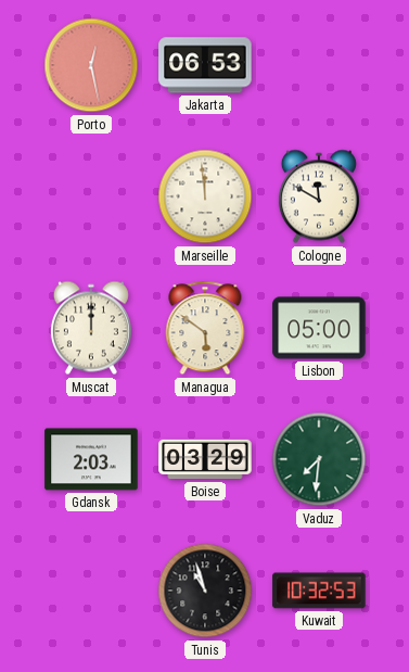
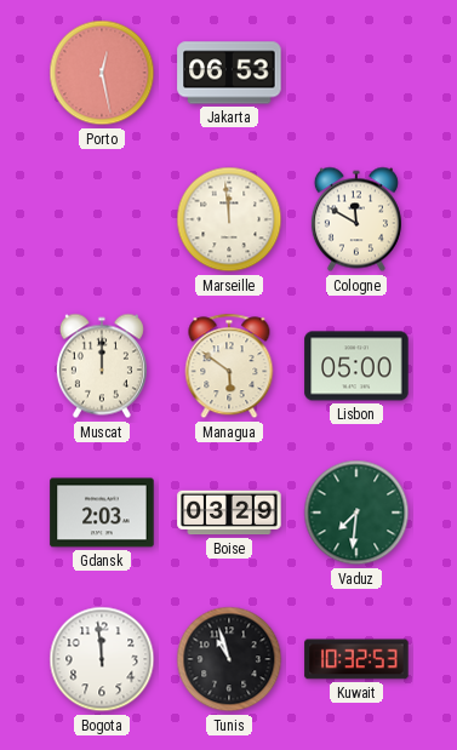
Bogota: none -> 11:59 (102, 659)
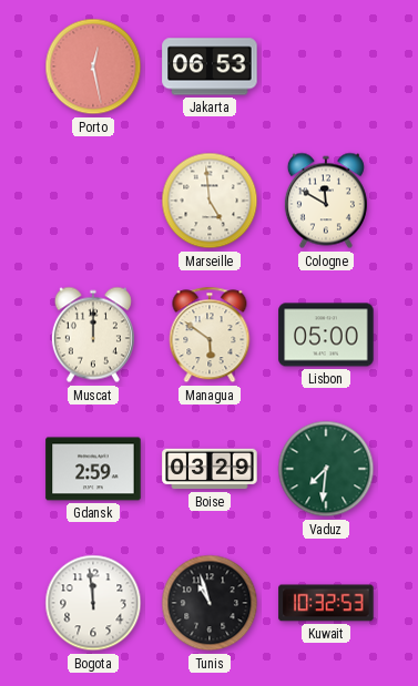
Marseille: 11:59 -> 4:59 (210, 201)
Gdansk: 2:03 -> 2:59 (93, 469)
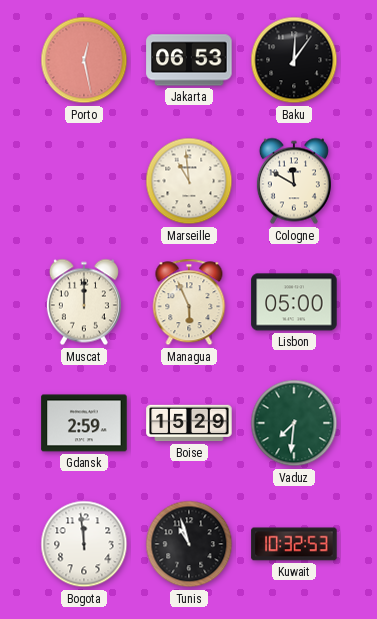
Baku: none -> 12:06 (294, 60)
Marseille: 4:59 -> 10:59 (189, 181)
Managua: 5:51 -> 5:56 (189, 302)
Boise: 03:29 -> 15:29 (189, 423)
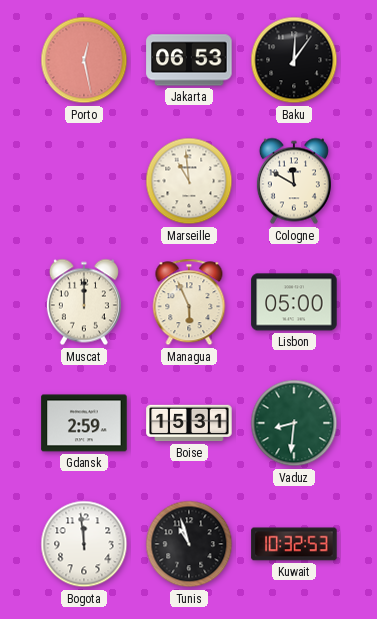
Boise: 15:29 -> 15:31 (189, 423)
Vaduz: 7:31 -> 8:31 (294, 423)
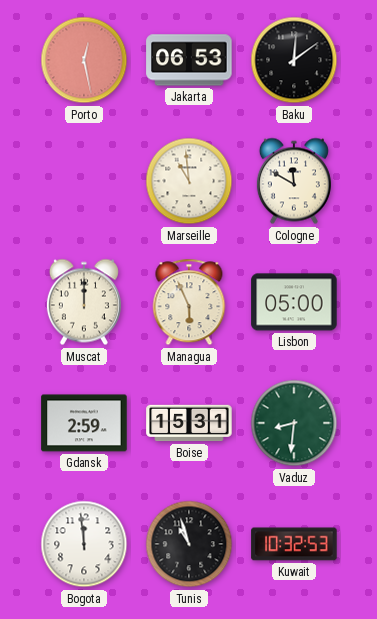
Baku: 12:06 -> 12:09 (294, 60)
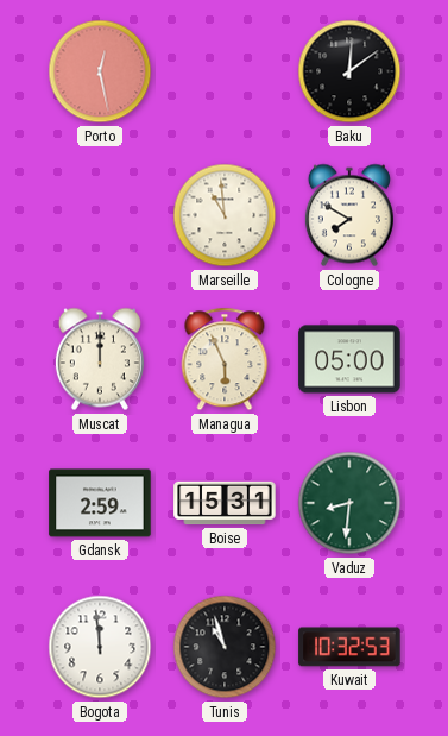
Jakarta: 06:53 -> none (189, 60)
Cologne: 11:50 -> 7:50 (349, 215)
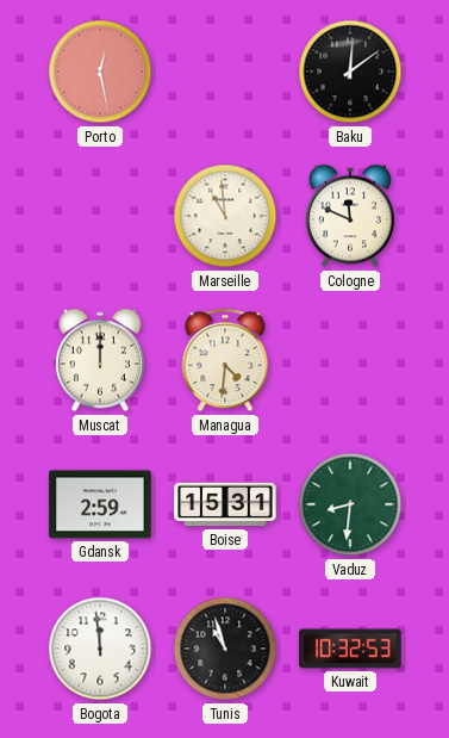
Cologne: 7:50 -> 11:49 (350, 216)
Managua: 5:56 -> 4:31 (225, 360)
Lisbon: 05:00 -> none (349, 359)
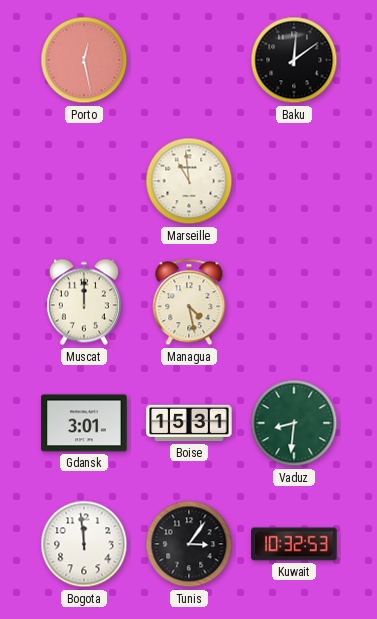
Cologne: 11:49 -> none (350, 216)
Managua: 4:31 -> 4:28 (189, 302)
Gdansk: 2:59 -> 3:01 (84, 423)
Tunis: 10:57 -> 3:06 (189, 544)
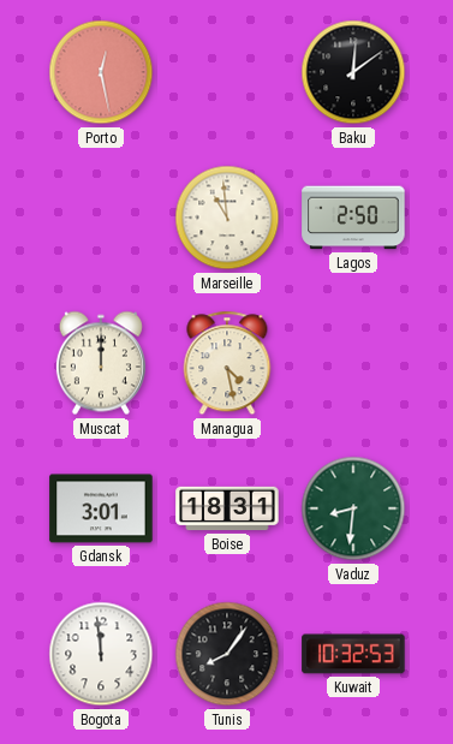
Lagos: none -> 2:50 (353, 218)
Boise: 15:31 -> 18:31 (227, 508)
Tunis: 3:06 -> 8:06 (227, 654)
